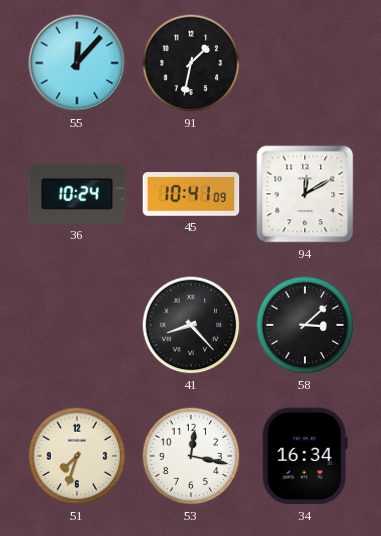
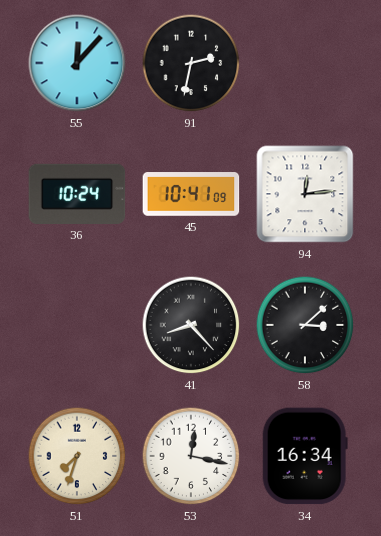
91: 1:32 -> 2:32 (191, 63)
94: 12:10 -> 12:14 (305, 194)
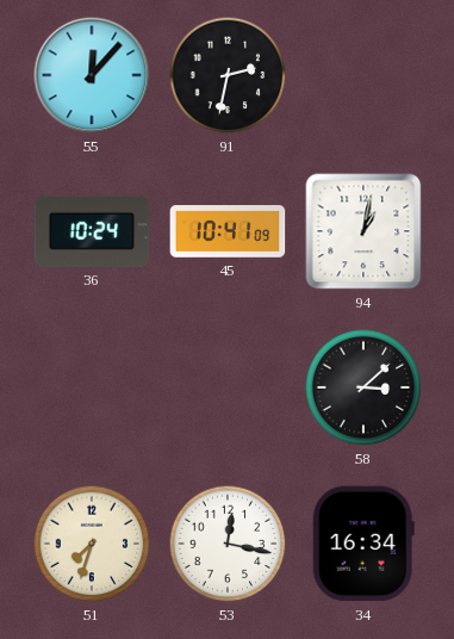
94: 12:14 -> 1:02 (363, 231)
41: 8:23 -> none (191, 325)
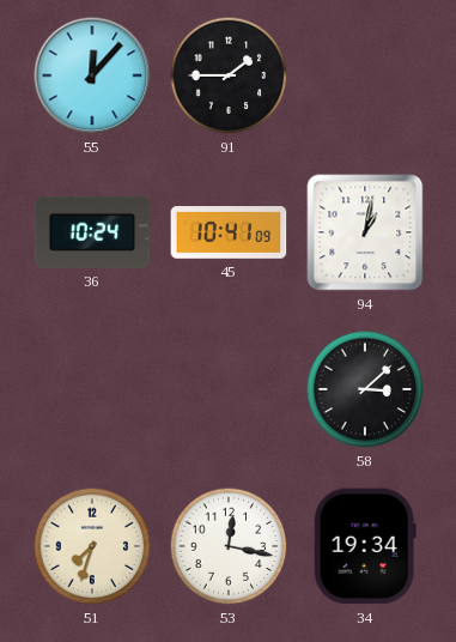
91: 2:32 -> 1:45 (229, 75)
34: 16:34 -> 19:34 (365, 546)
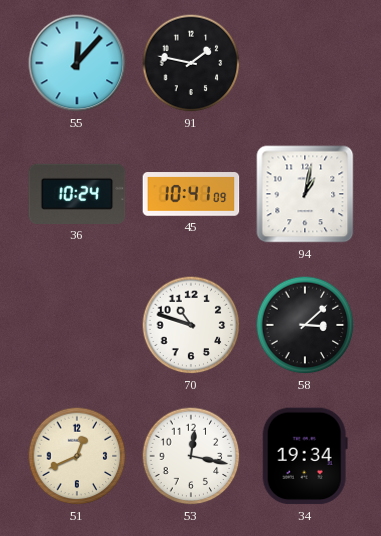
91: 1:45 -> 1:47 (191, 63)
70: none -> 10:48 (191, 325)
51: 7:33 -> 12:41 (77, 456)
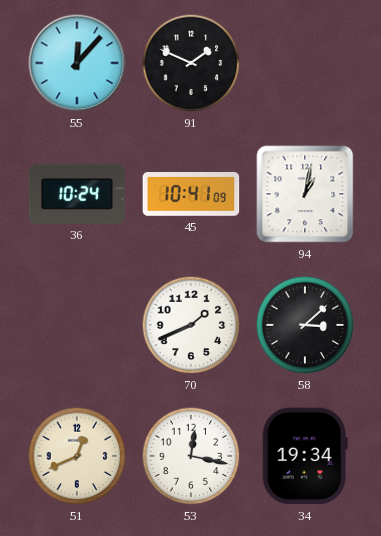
91: 1:47 -> 1:49 (191, 63)
70: 10:48 -> 1:41 (191, 325)
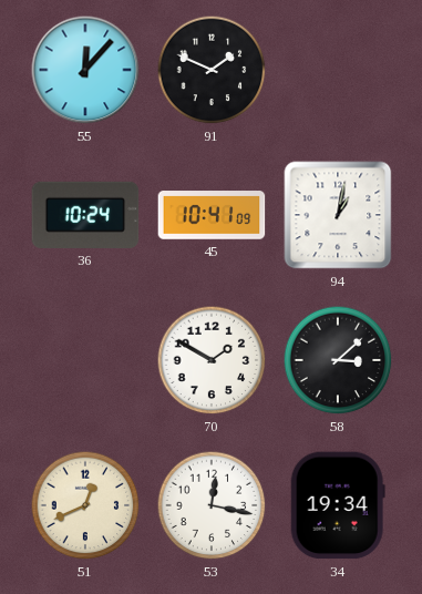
70: 1:41 -> 1:50 (212, 360)
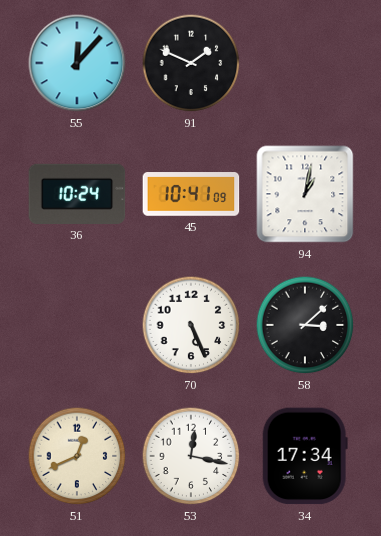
70: 1:50 -> 5:26 (191, 325)
34: 19:34 -> 17:34 (305, 456)
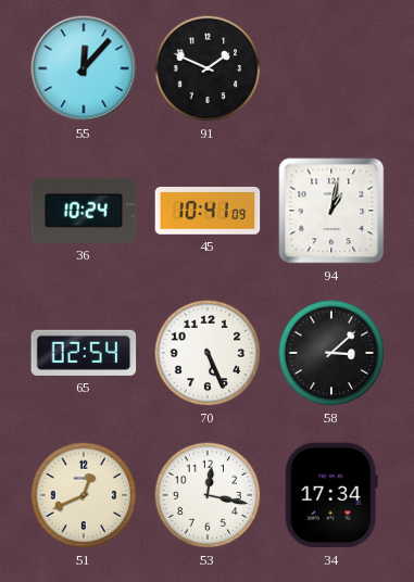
65: none -> 02:54 (84, 353)
